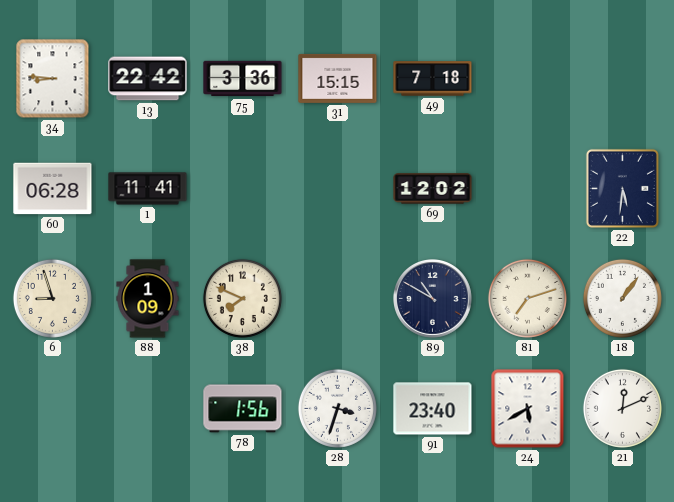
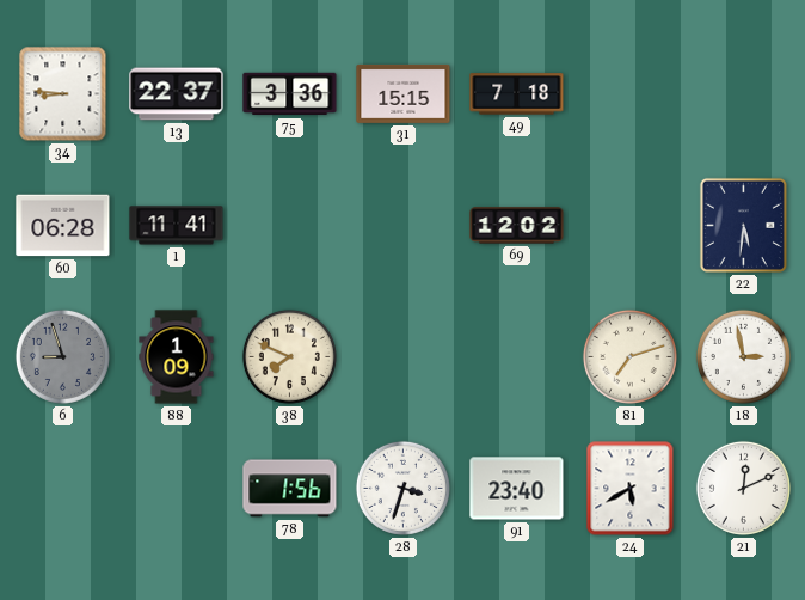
13: 22:42 -> 22:37 (177, 94)
6 dial: cream -> grey (62, 356)
89: 10:50 -> none (433, 299)
18: 1:06 -> 2:58 (743, 356)
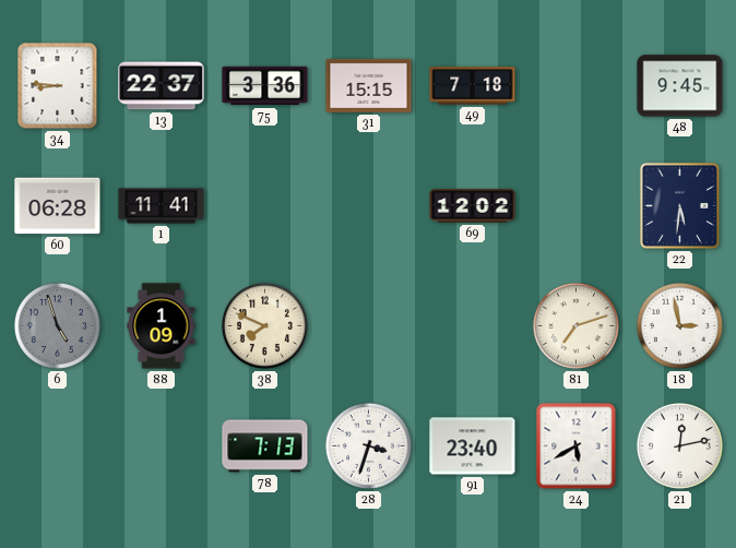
48: none -> 9:45 (680, 86)
6: 8:57 -> 4:57 (57, 325)
78: 1:56 -> 7:13 (265, 446)
21: 12:11 -> 12:13 (679, 445)
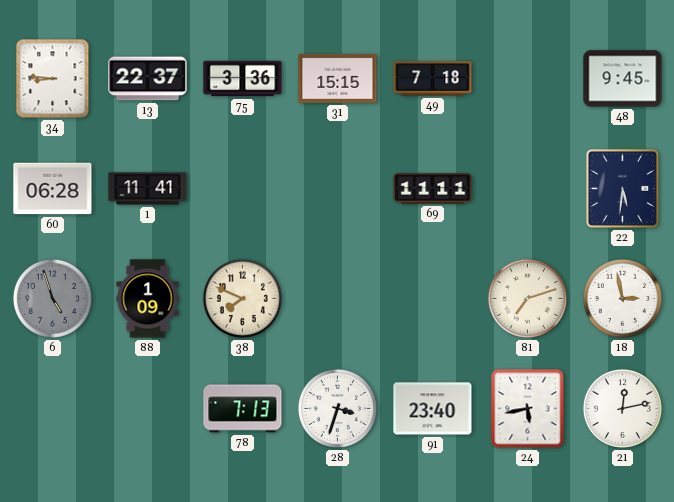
69: 12:02 -> 11:11 (433, 189)
24: 5:40 -> 5:43 (528, 409)
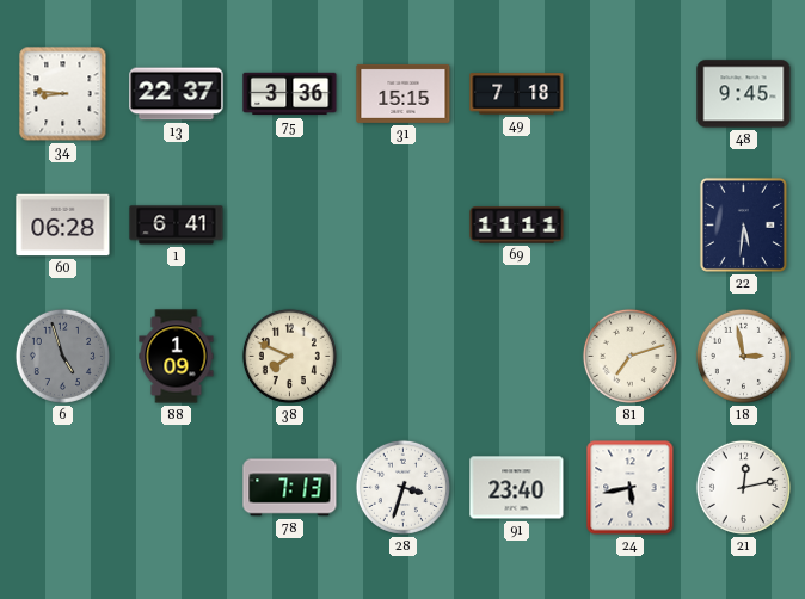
1: 11:41 -> 6:41 (177, 226)
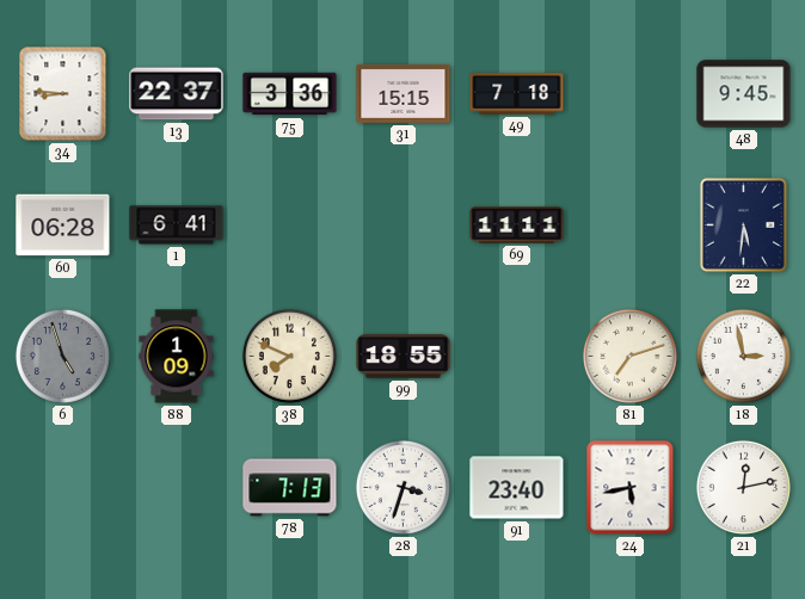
99: none -> 18:55 (404, 357)
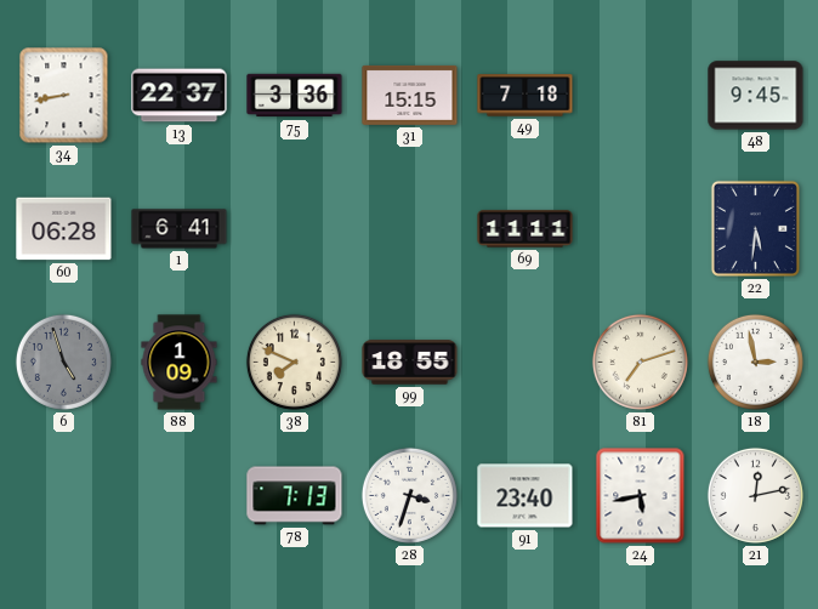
34: 8:46 -> 8:43 (64, 96)
